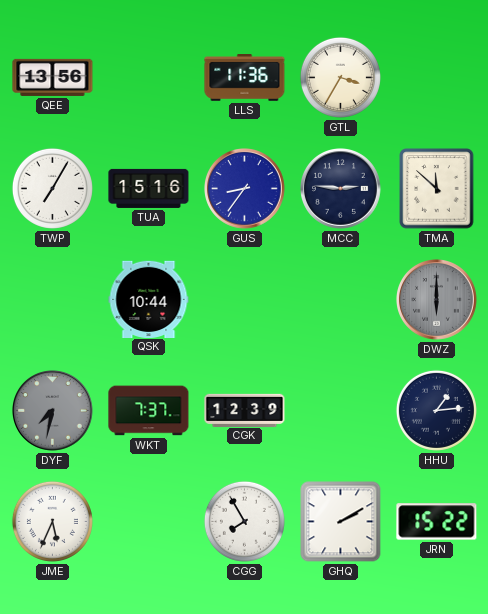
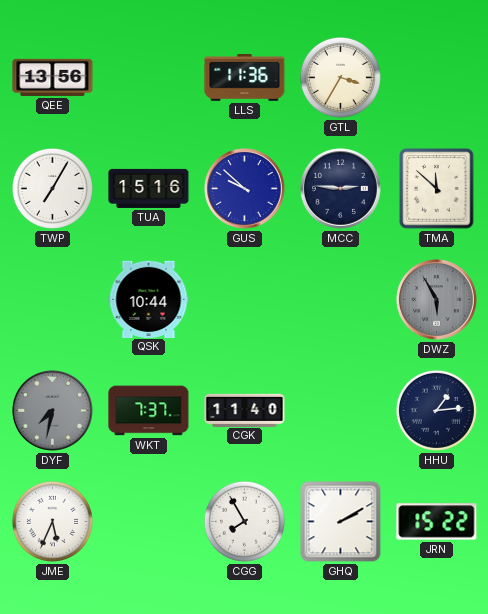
GUS: 8:36 -> 9:52 (245, 189)
DWZ: 6:00 -> 5:55 (437, 300)
CGK: 12:39 -> 11:40 (245, 410)
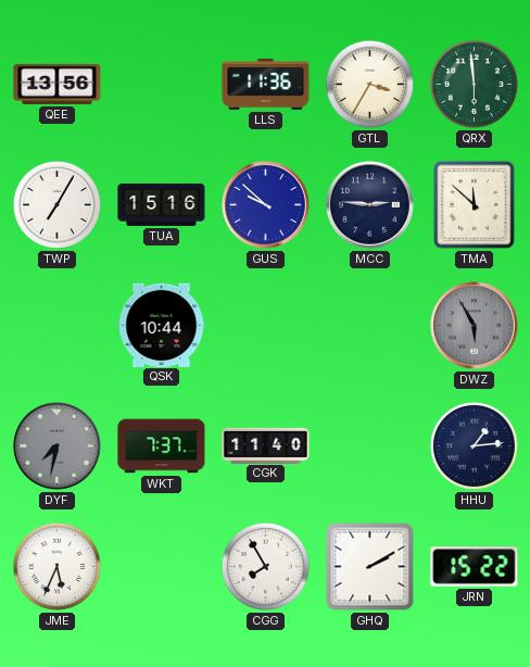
QRX: none -> 5:59 (474, 84)
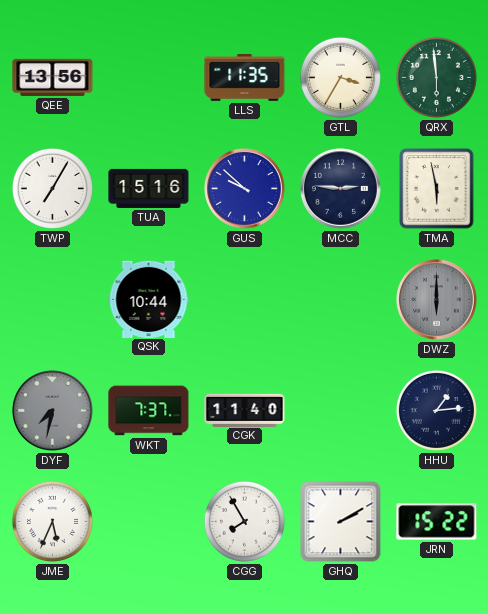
LLS: 11:36 -> 11:35 (245, 78)
TMA: 11:52 -> 5:58 (437, 189)
DWZ: 5:55 -> 6:00 (437, 300)
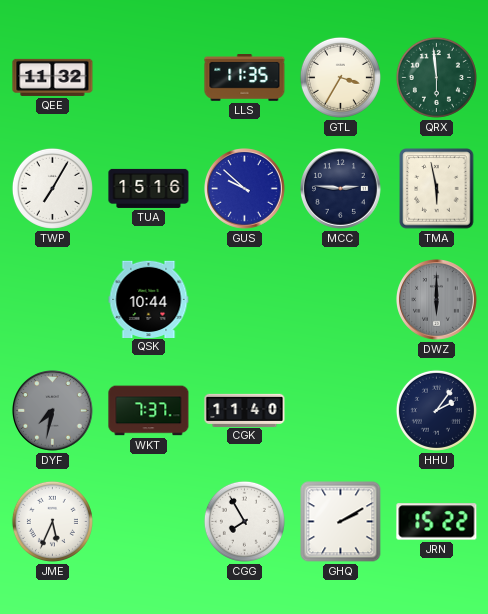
QEE: 13:56 -> 11:32 (53, 77)
HHU: 1:14 -> 2:06 (436, 410)
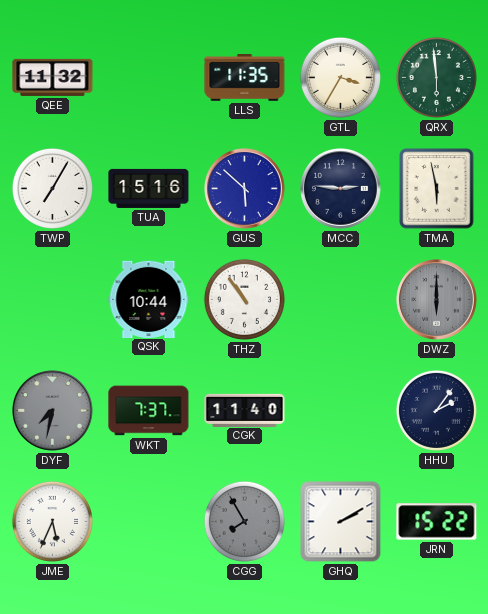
GUS: 9:52 -> 5:52 (245, 189)
THZ: none -> 10:54 (244, 299)
CGG dial: white -> grey (244, 521)
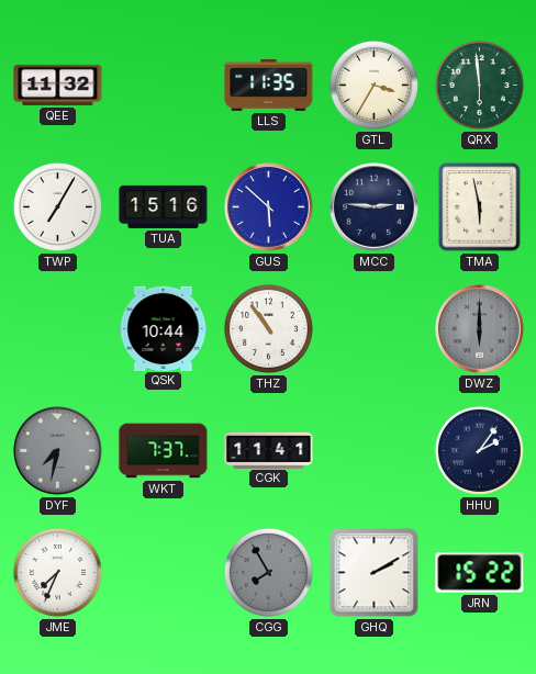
CGK: 11:40 -> 11:41 (269, 450)
JME: 5:34 -> 7:34 (57, 572)
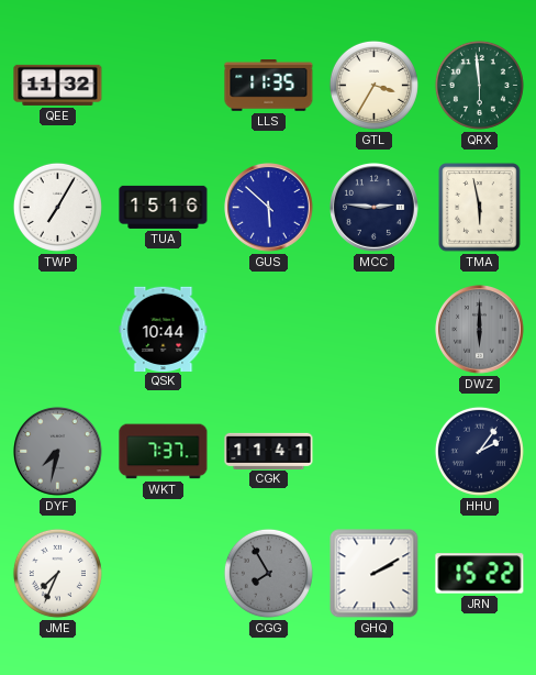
THZ: 10:54 -> none (268, 328)
